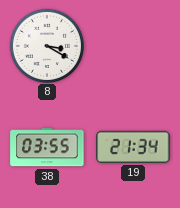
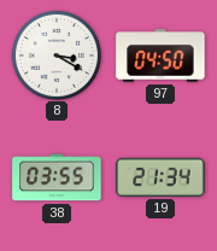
97: none -> 04:50 (160, 56)
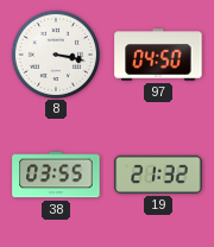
8: 3:20 -> 3:17 (55, 53)
19: 21:34 -> 21:32 (158, 175)
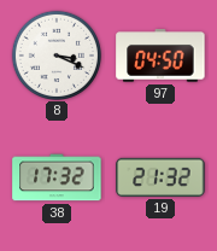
8: 3:17 -> 3:19 (55, 54)
38: 03:55 -> 17:32 (57, 177)
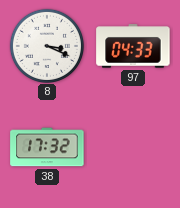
97: 04:50 -> 04:33 (133, 46)
19: 21:32 -> none (160, 177)
